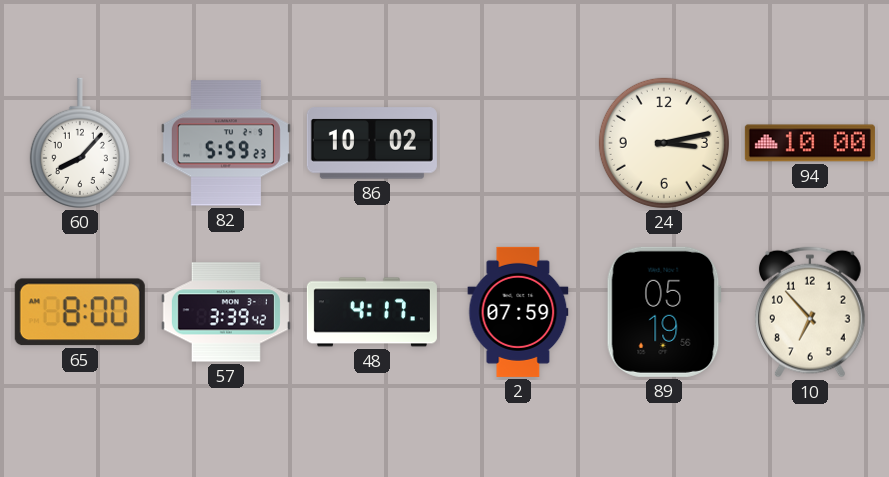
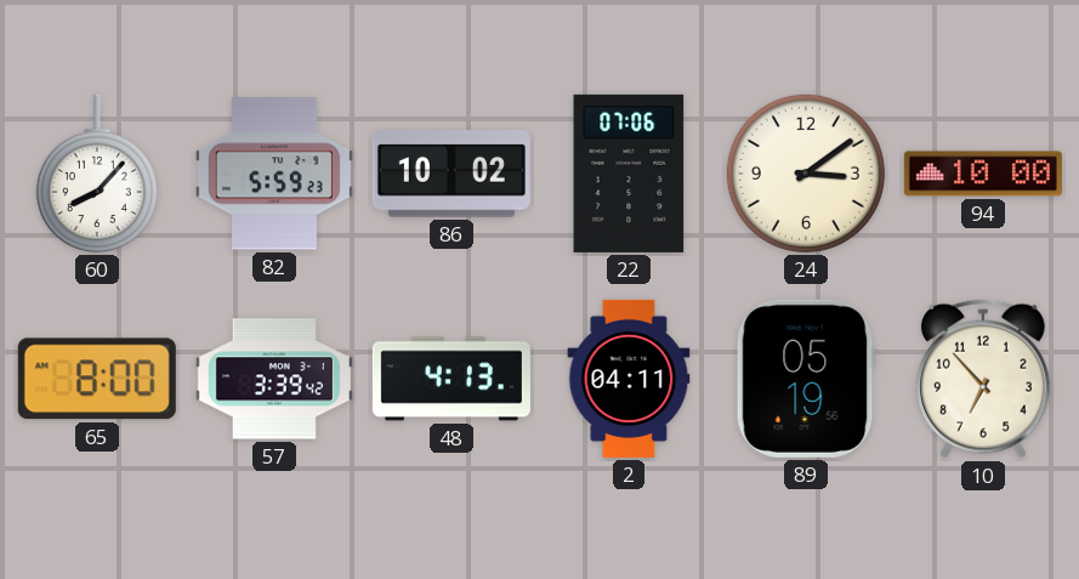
22: none -> 07:06 (629, 174)
24: 3:13 -> 3:09 (806, 174)
48: 4:17 -> 4:13 (452, 379)
2: 07:59 -> 04:11 (629, 379)
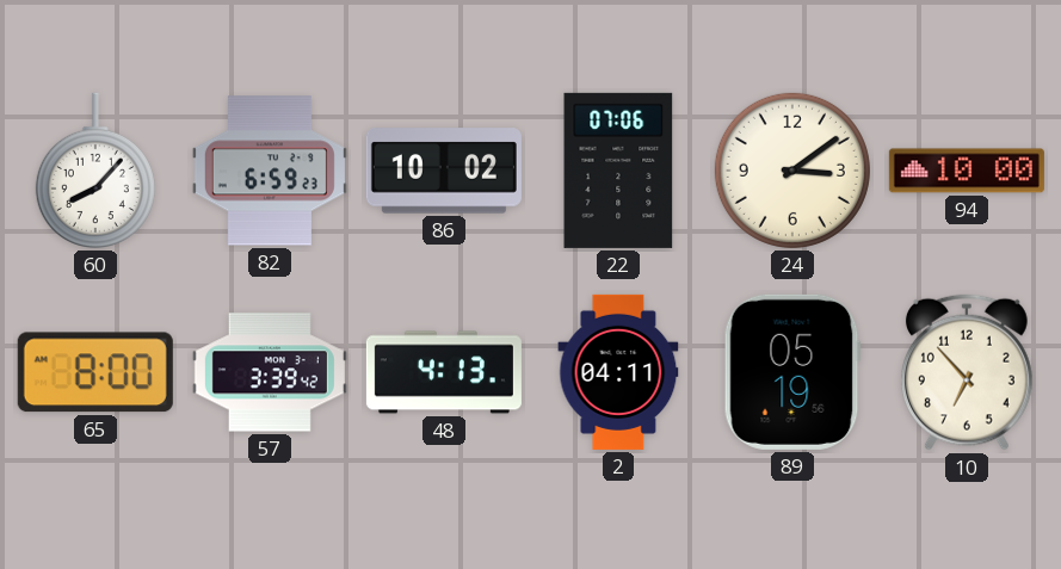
82: 5:59 -> 6:59 (270, 171)
